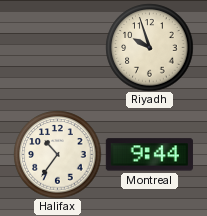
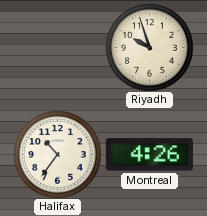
Montreal: 9:44 -> 4:26 (149, 155)
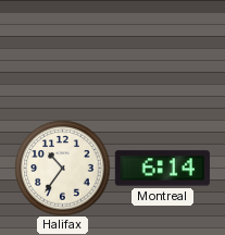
Riyadh: 9:57 -> none (149, 47)
Montreal: 4:26 -> 6:14 (162, 169)
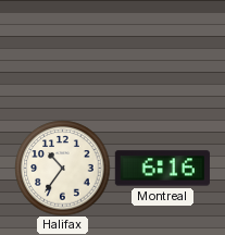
Montreal: 6:14 -> 6:16 (162, 169)
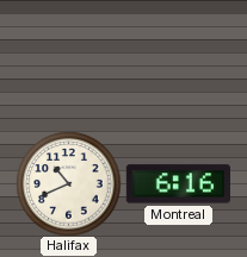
Halifax: 10:36 -> 10:41 (68, 183)
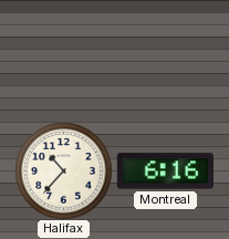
Halifax: 10:41 -> 10:37 (63, 170)
